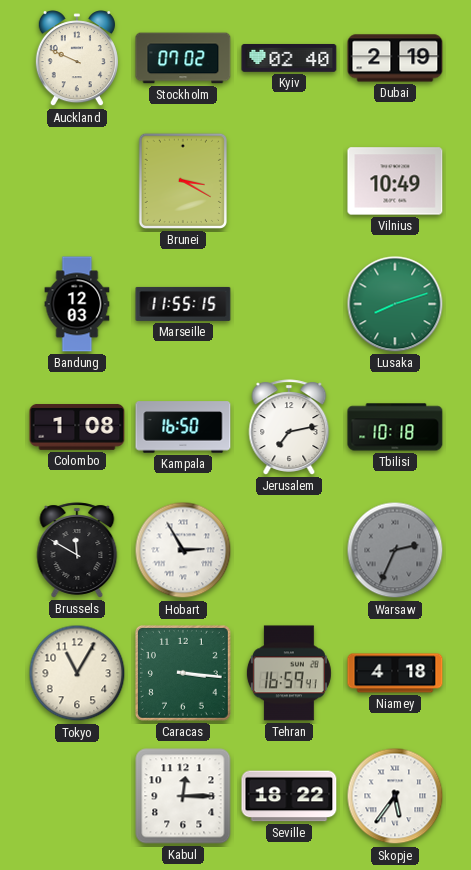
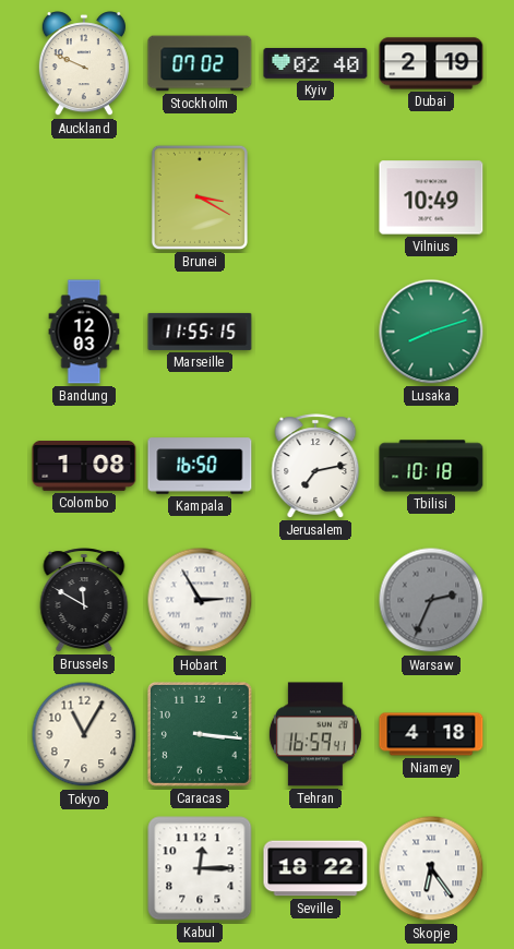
Skopje: 5:36 -> 6:24 (431, 868)
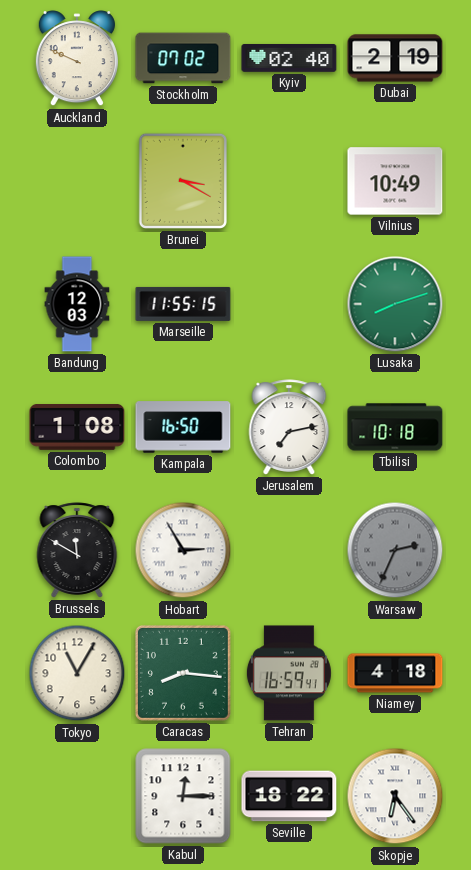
Caracas: 3:16 -> 8:16 (183, 673)
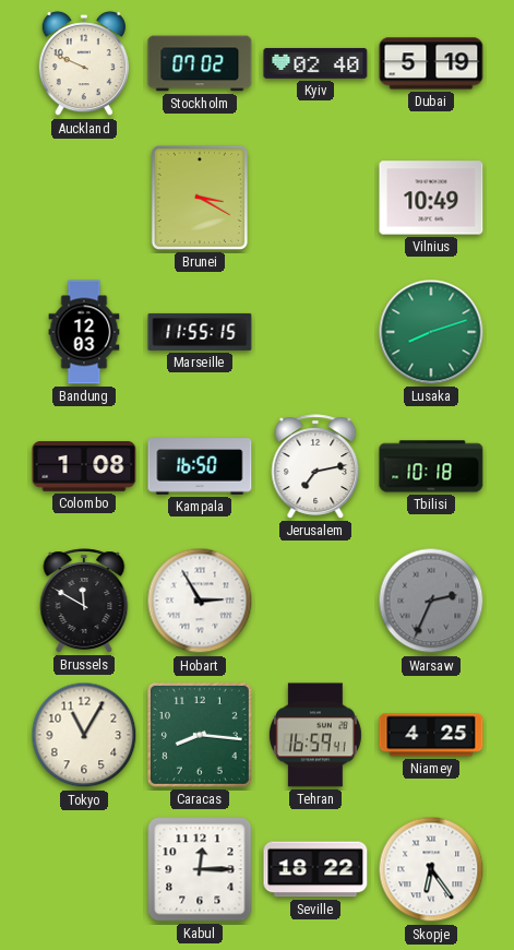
Dubai: 2:19 -> 5:19 (431, 63)
Niamey: 4:18 -> 4:25 (431, 735)
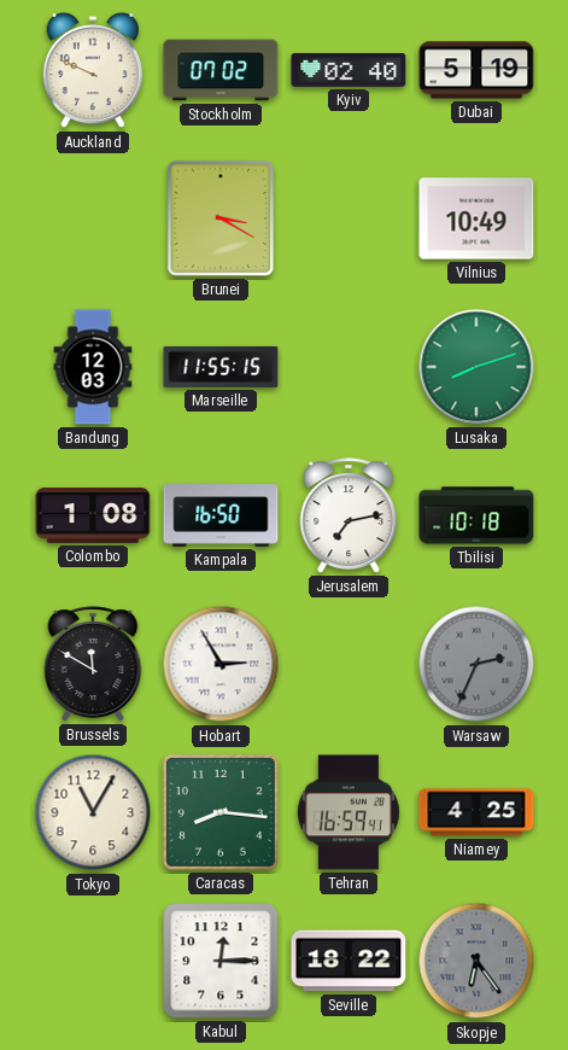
Skopje dial: white -> grey (476, 961)
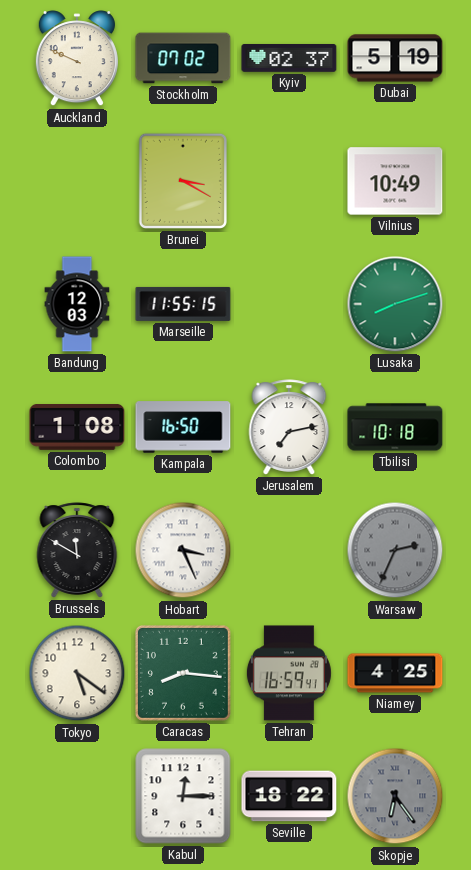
Kyiv: 02:40 -> 02:37 (289, 58)
Hobart: 2:55 -> 3:26 (183, 550)
Tokyo: 11:05 -> 5:21 (77, 673)
